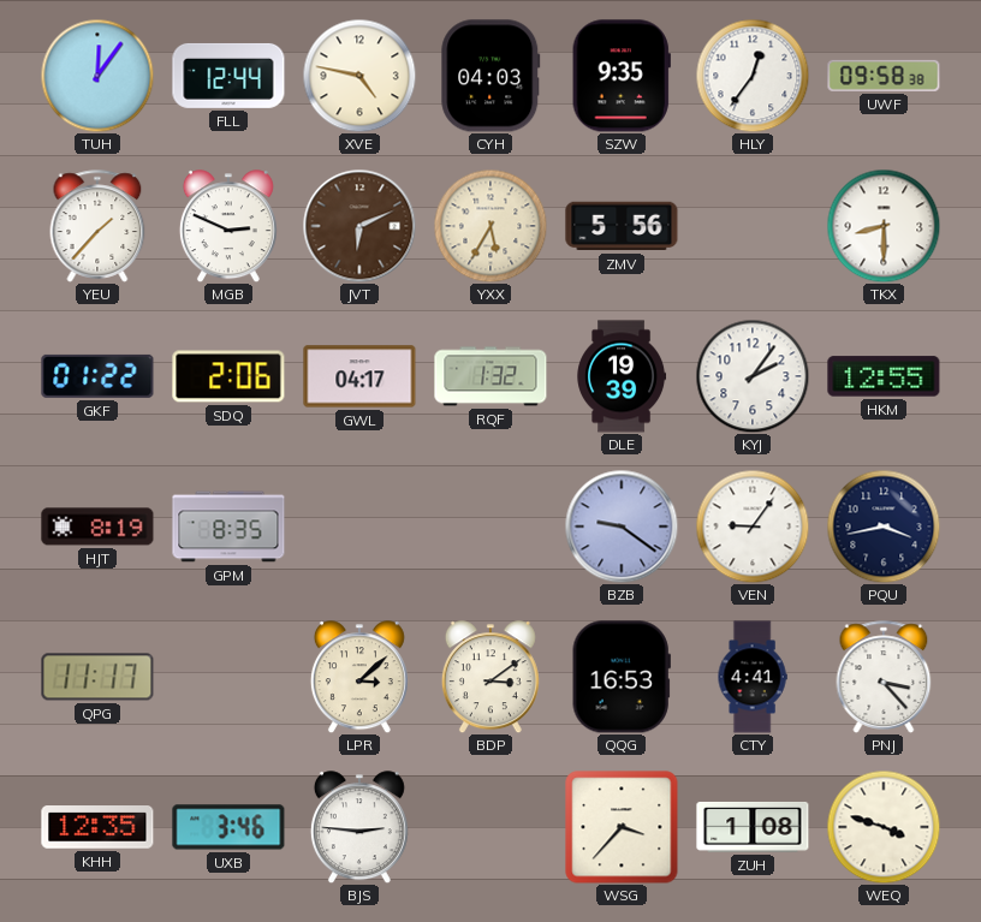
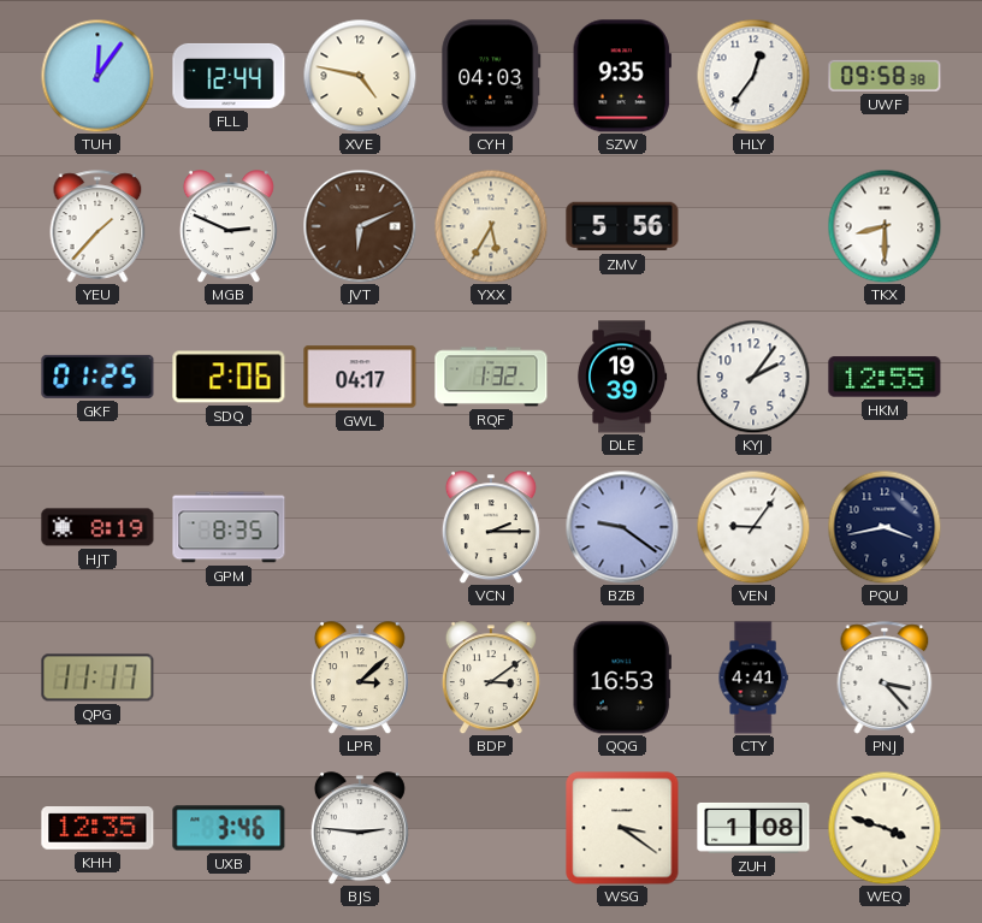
GKF: 01:22 -> 01:25 (97, 377)
VCN: none -> 2:15 (491, 527)
WSG: 3:37 -> 3:21 (622, 828)
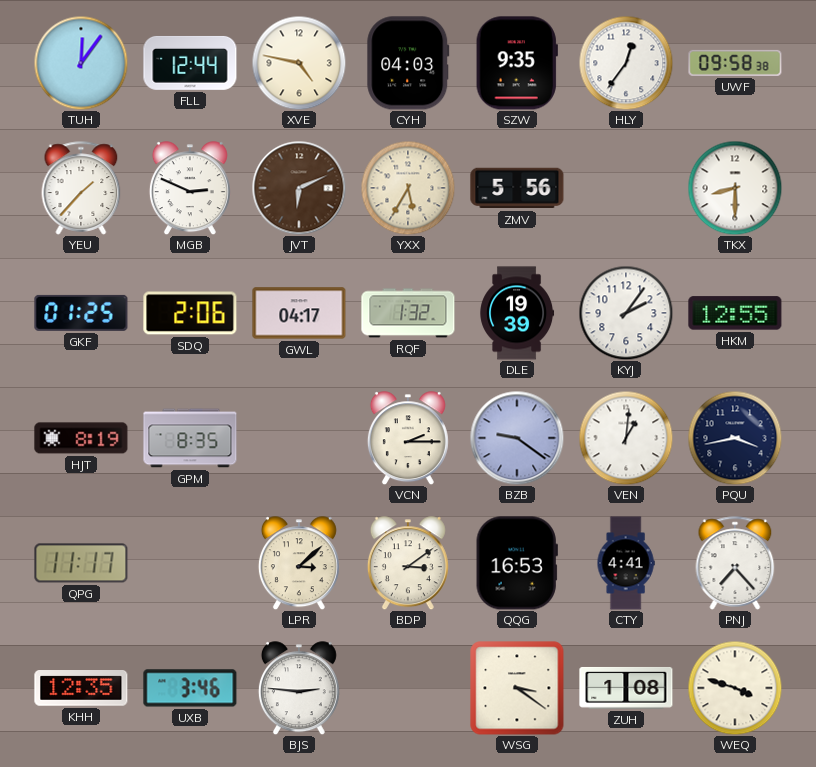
VEN: 9:06 -> 1:01 (626, 438)
PNJ: 3:23 -> 7:23 (735, 563)
